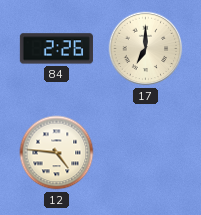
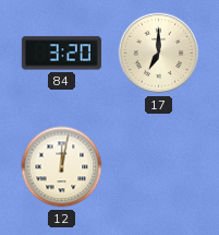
84: 2:26 -> 3:20 (61, 54)
12: 4:46 -> 12:02 (62, 167)
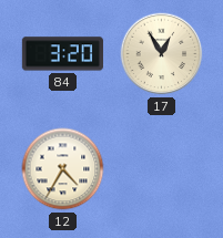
17: 7:00 -> 12:55 (162, 54)
12: 12:02 -> 4:35 (63, 169)
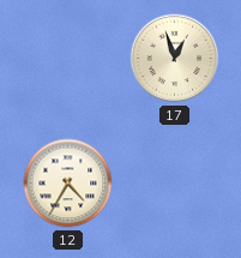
84: 3:20 -> none (62, 54)
17: 12:55 -> 12:57 (175, 59)
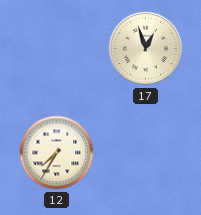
12: 4:35 -> 7:35 (57, 153)
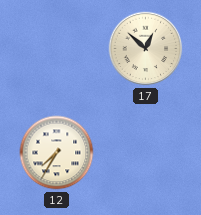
17: 12:57 -> 12:52 (146, 49)
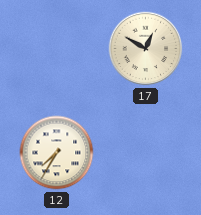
17: 12:52 -> 12:50 (146, 49)
